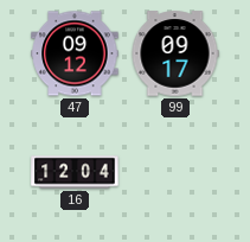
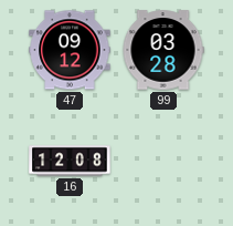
99: 09:17 -> 03:28 (163, 50)
16: 12:04 -> 12:08 (70, 161)
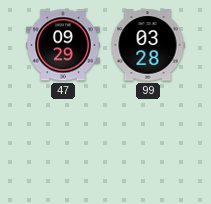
47: 09:12 -> 09:29 (63, 45)
16: 12:08 -> none (70, 161)
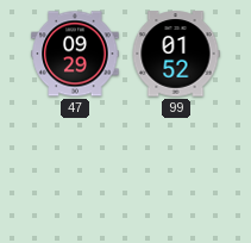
99: 03:28 -> 01:52 (176, 54)
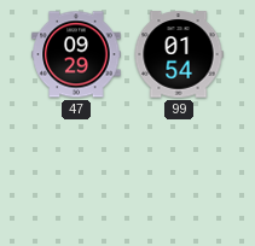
99: 01:52 -> 01:54 (179, 54)
